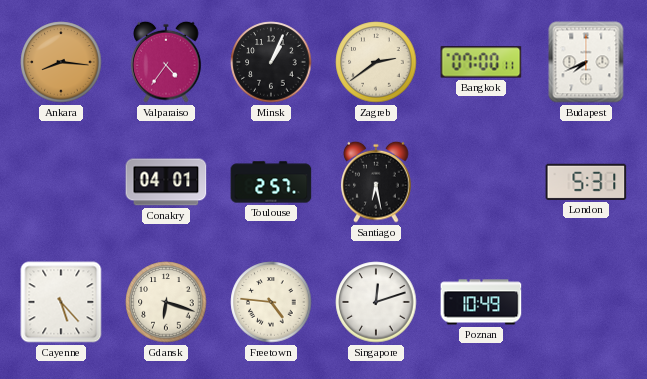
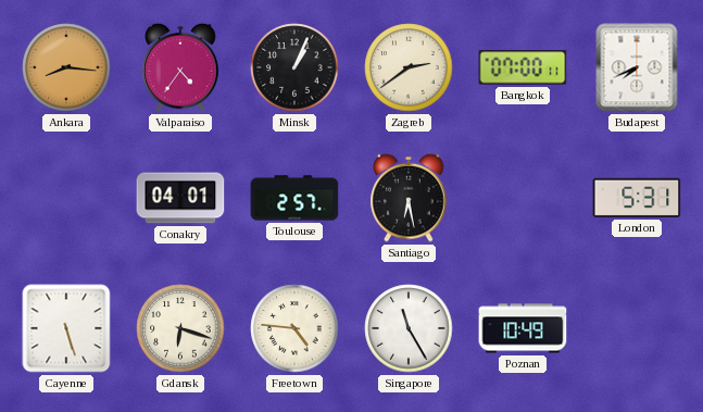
Cayenne: 5:23 -> 5:27 (66, 328)
Singapore: 12:12 -> 11:25 (409, 328)
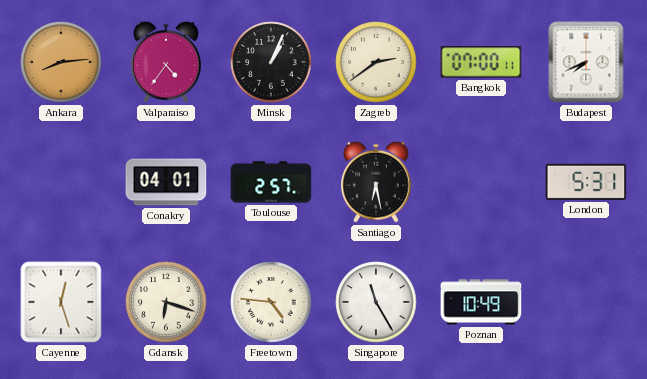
Ankara: 8:16 -> 8:14 (61, 62)
Cayenne: 5:27 -> 12:27 (61, 302)
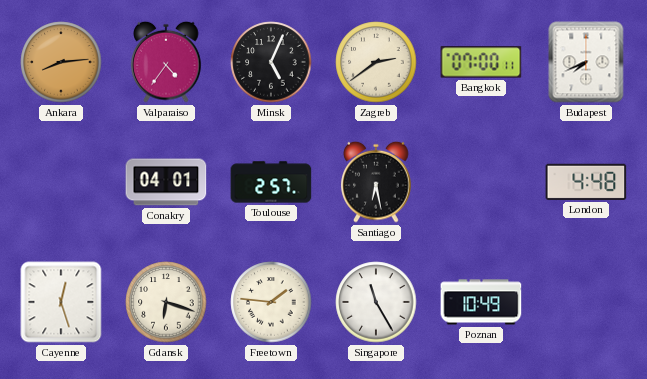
Minsk: 1:04 -> 5:04 (271, 62)
London: 5:31 -> 4:48 (586, 182)
Freetown: 4:46 -> 1:46 (271, 302)
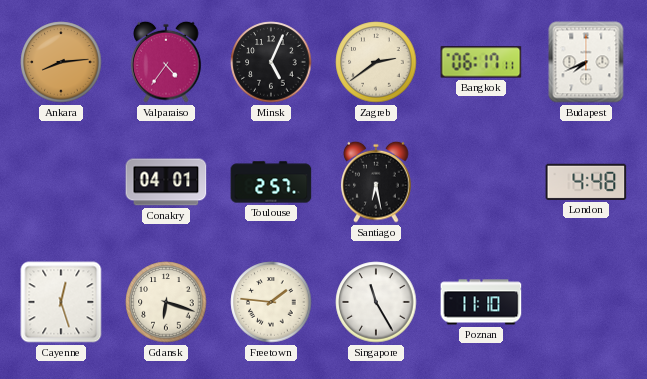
Bangkok: 07:00 -> 06:17 (481, 62)
Poznan: 10:49 -> 11:10 (481, 302)
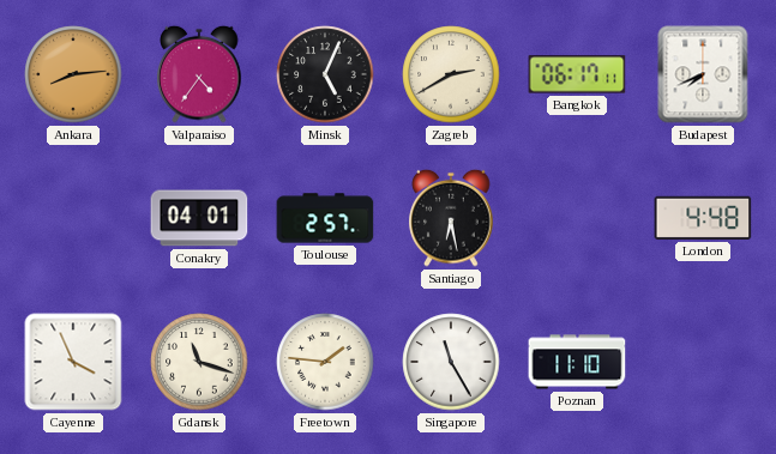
Zagreb: 2:39 -> 2:40 (451, 74)
Cayenne: 12:27 -> 3:56 (73, 362)
Gdansk: 6:18 -> 11:18 (199, 362)
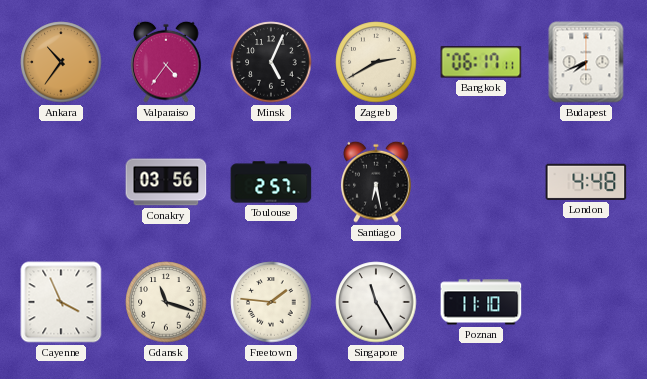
Ankara: 8:14 -> 10:36 (61, 62)
Conakry: 04:01 -> 03:56 (166, 182)
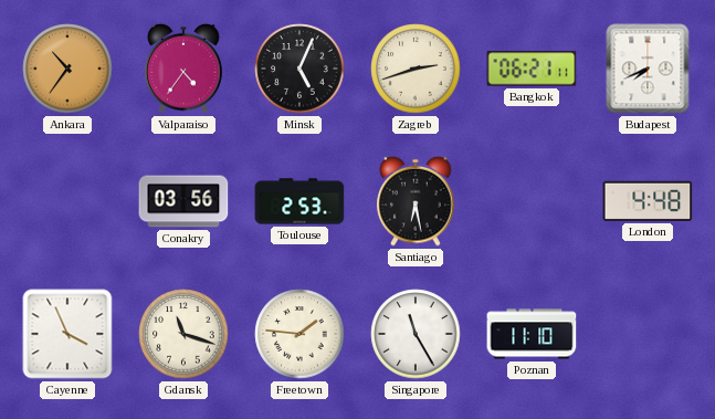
Zagreb: 2:40 -> 2:42 (416, 69)
Bangkok: 06:17 -> 06:21 (532, 69)
Toulouse: 2:57 -> 2:53 (299, 201)
